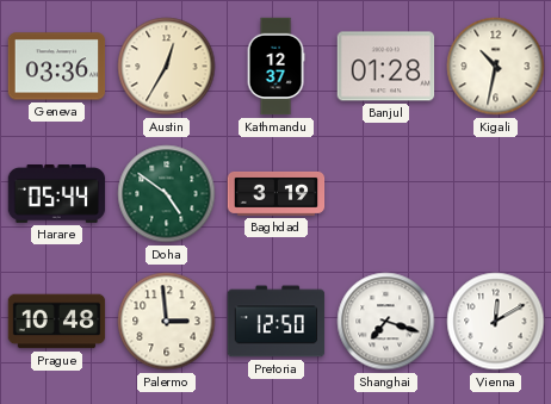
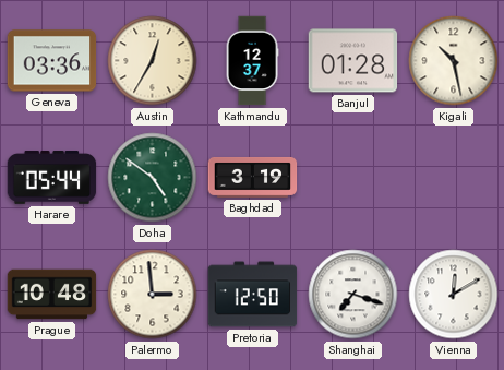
Kigali: 10:32 -> 10:28 (454, 61)
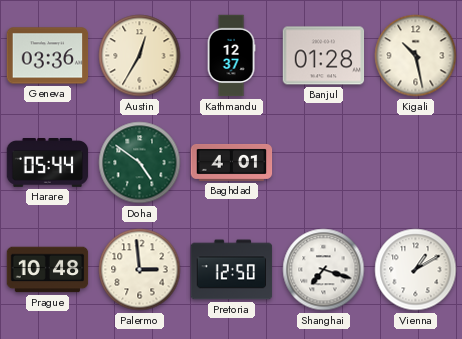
Baghdad: 3:19 -> 4:01 (232, 162)
Vienna: 12:10 -> 1:10 (416, 270)
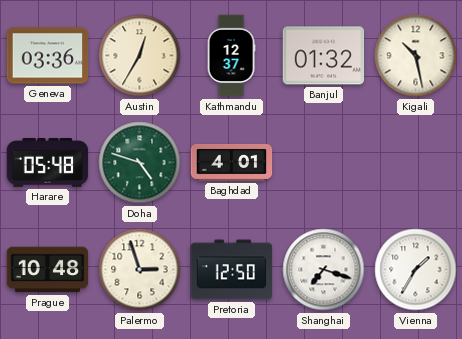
Banjul: 01:28 -> 01:32 (324, 56)
Harare: 05:44 -> 05:48 (48, 163)
Doha: 4:51 -> 4:48 (140, 163)
Palermo: 2:59 -> 2:57 (140, 270)
Vienna: 1:10 -> 1:35 (416, 270)
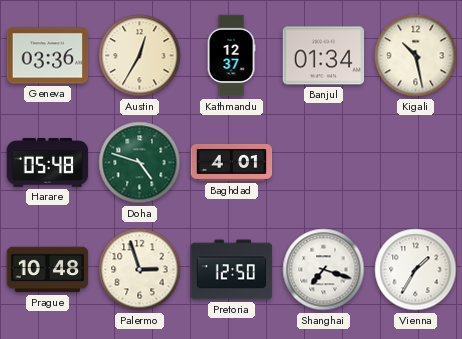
Banjul: 01:32 -> 01:34 (324, 56)
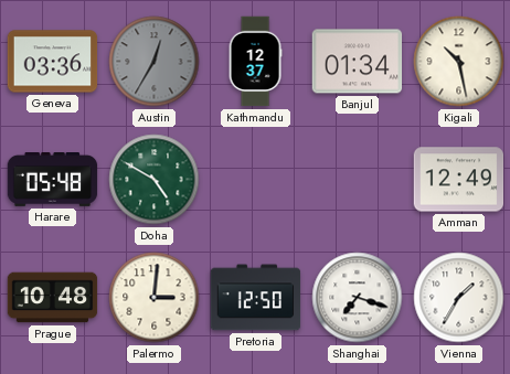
Austin dial: cream -> grey (155, 62)
Doha: 4:48 -> 4:50 (155, 180)
Baghdad: 4:01 -> none (232, 162)
Amman: none -> 12:49 (459, 180)
Palermo: 2:57 -> 3:01 (155, 298)
